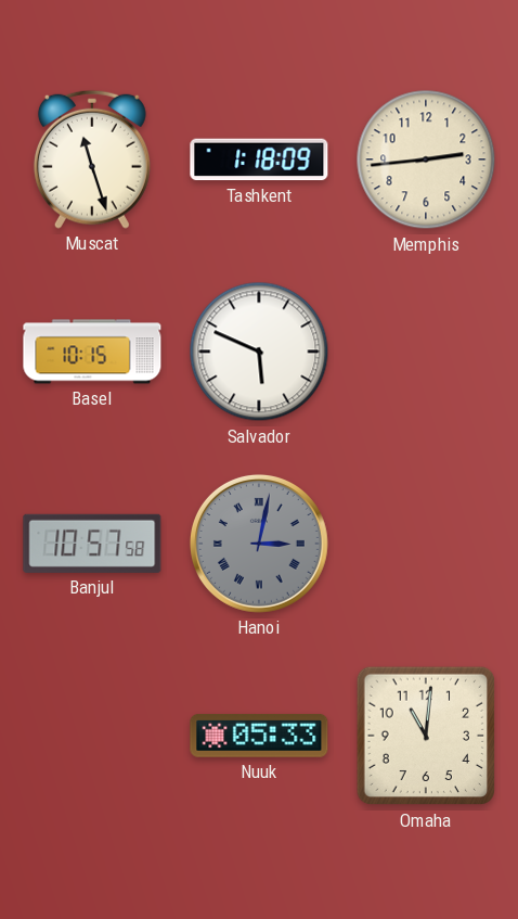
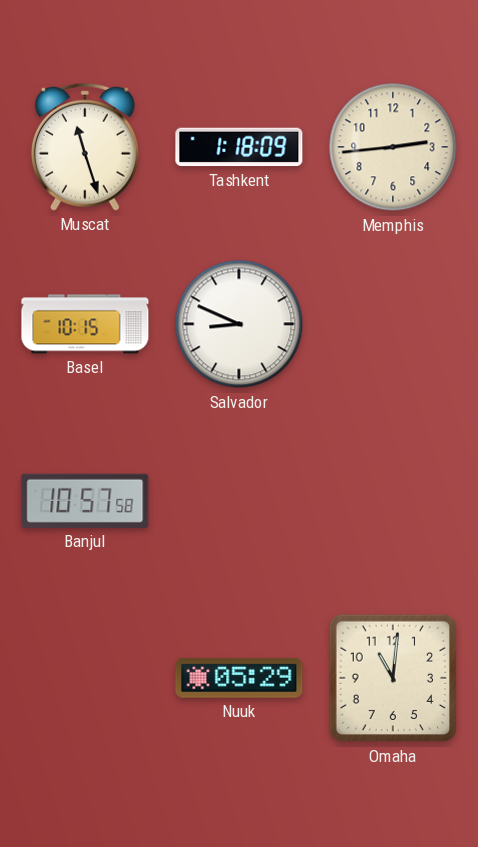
Salvador: 5:49 -> 8:49 (239, 324)
Hanoi: 3:02 -> none (259, 544)
Nuuk: 05:33 -> 05:29 (239, 678)
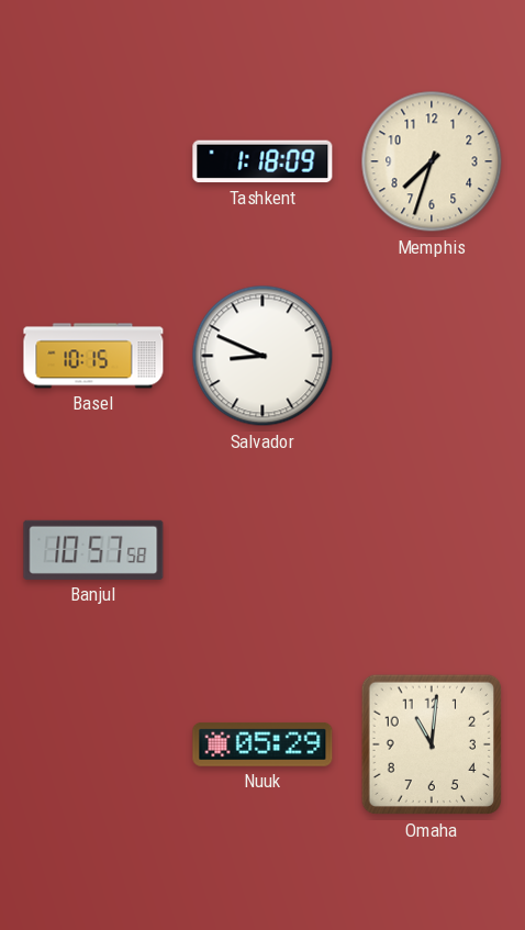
Muscat: 11:27 -> none (85, 147)
Memphis: 2:44 -> 7:33 (432, 161)
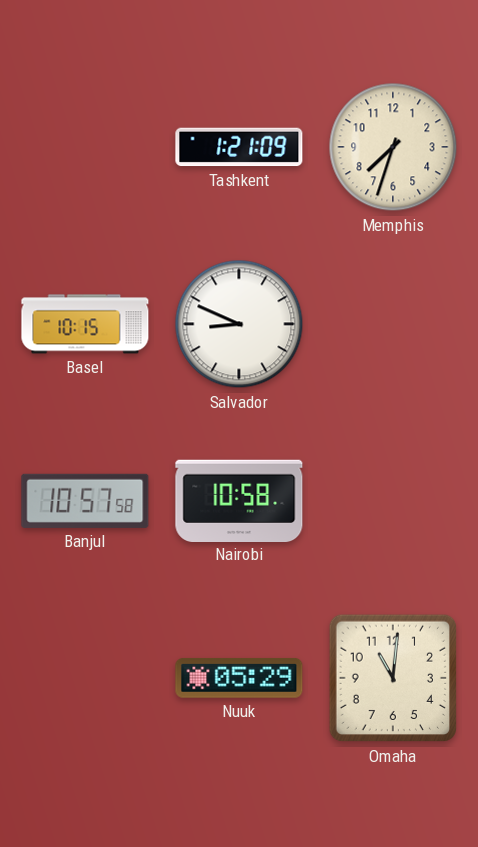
Tashkent: 1:18 -> 1:21 (239, 147)
Nairobi: none -> 10:58 (239, 500)
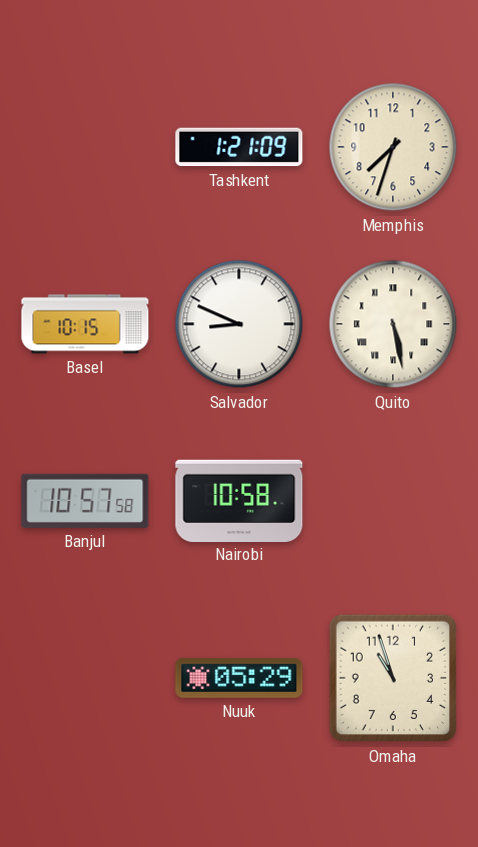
Quito: none -> 5:28 (393, 324)
Omaha: 11:01 -> 10:57 (393, 678)
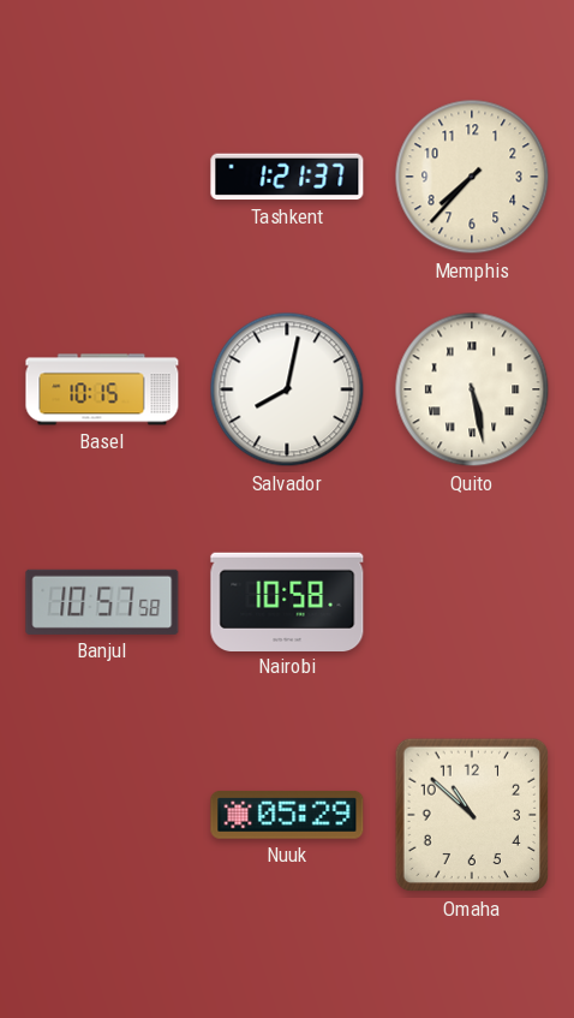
Tashkent: 1:21:09 -> 1:21:37 (287, 177)
Memphis: 7:33 -> 7:37 (472, 177)
Salvador: 8:49 -> 8:02 (287, 389)
Omaha: 10:57 -> 10:52 (472, 815)
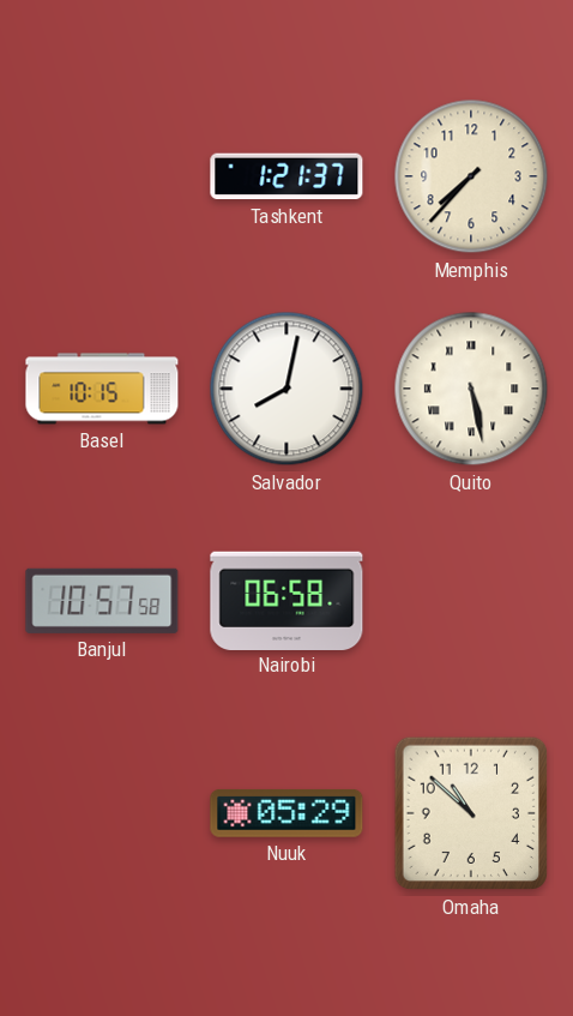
Nairobi: 10:58 -> 06:58 (286, 600)
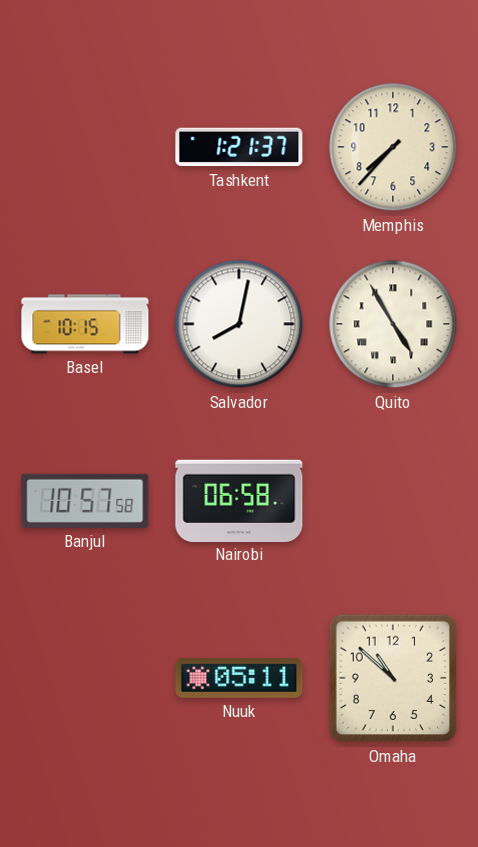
Quito: 5:28 -> 4:55 (393, 324)
Nuuk: 05:29 -> 05:11 (239, 678)
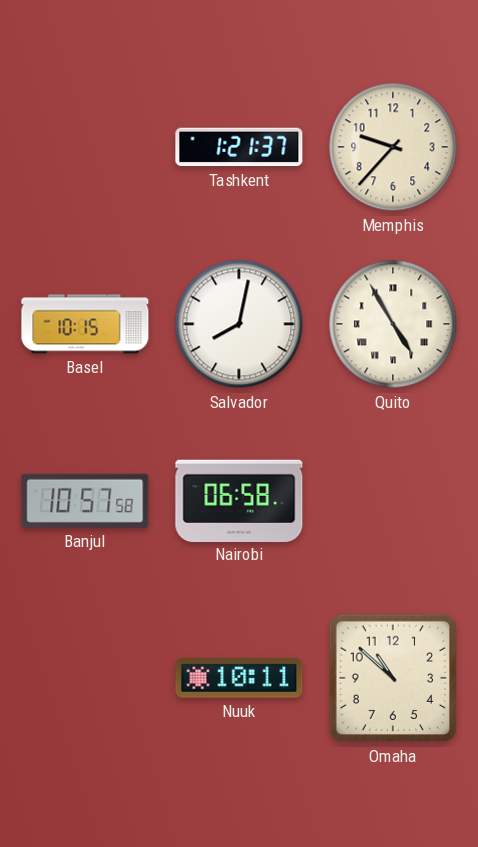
Memphis: 7:37 -> 9:37 (393, 147)
Nuuk: 05:11 -> 10:11 (239, 678)
